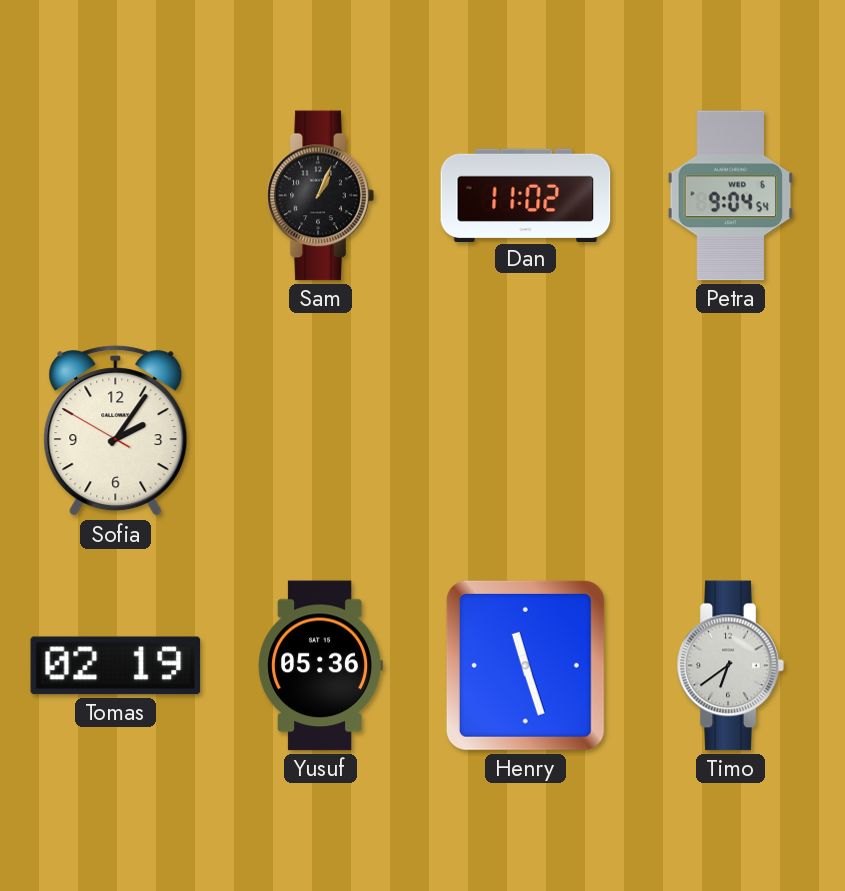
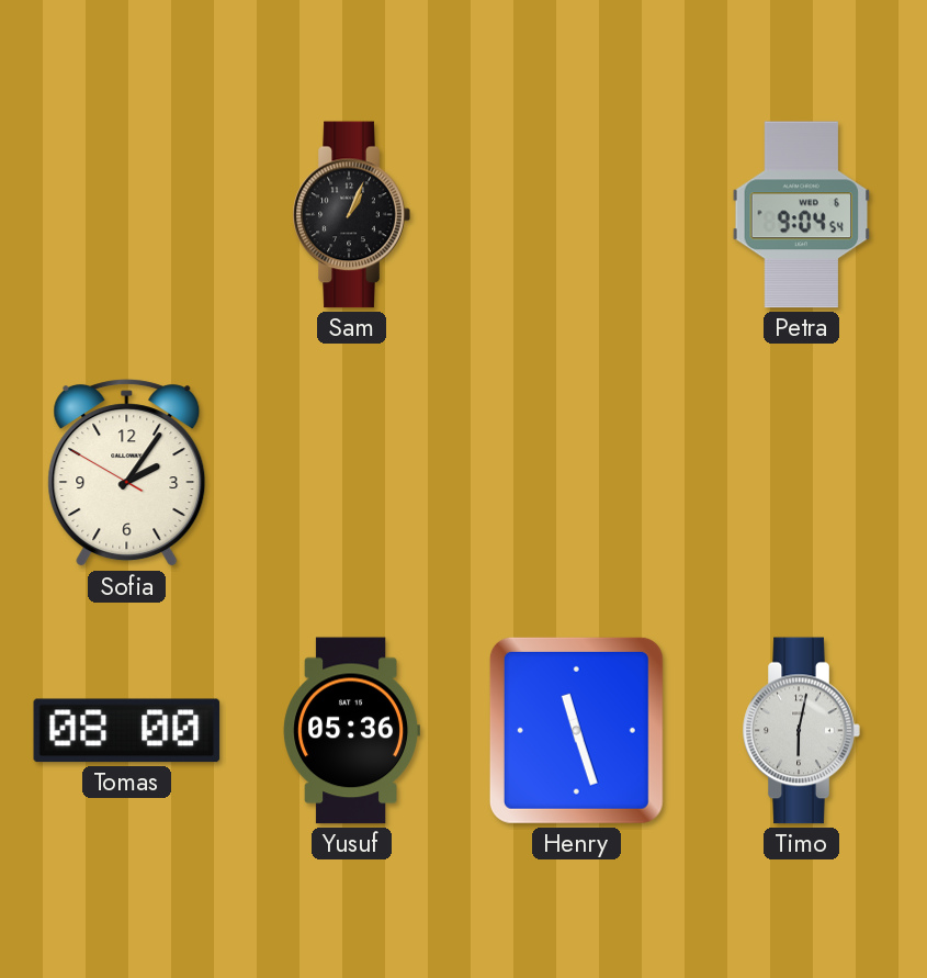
Dan: 11:02 -> none (526, 195)
Tomas: 02:19 -> 08:00 (127, 731)
Timo: 6:39 -> 6:02 (801, 731)
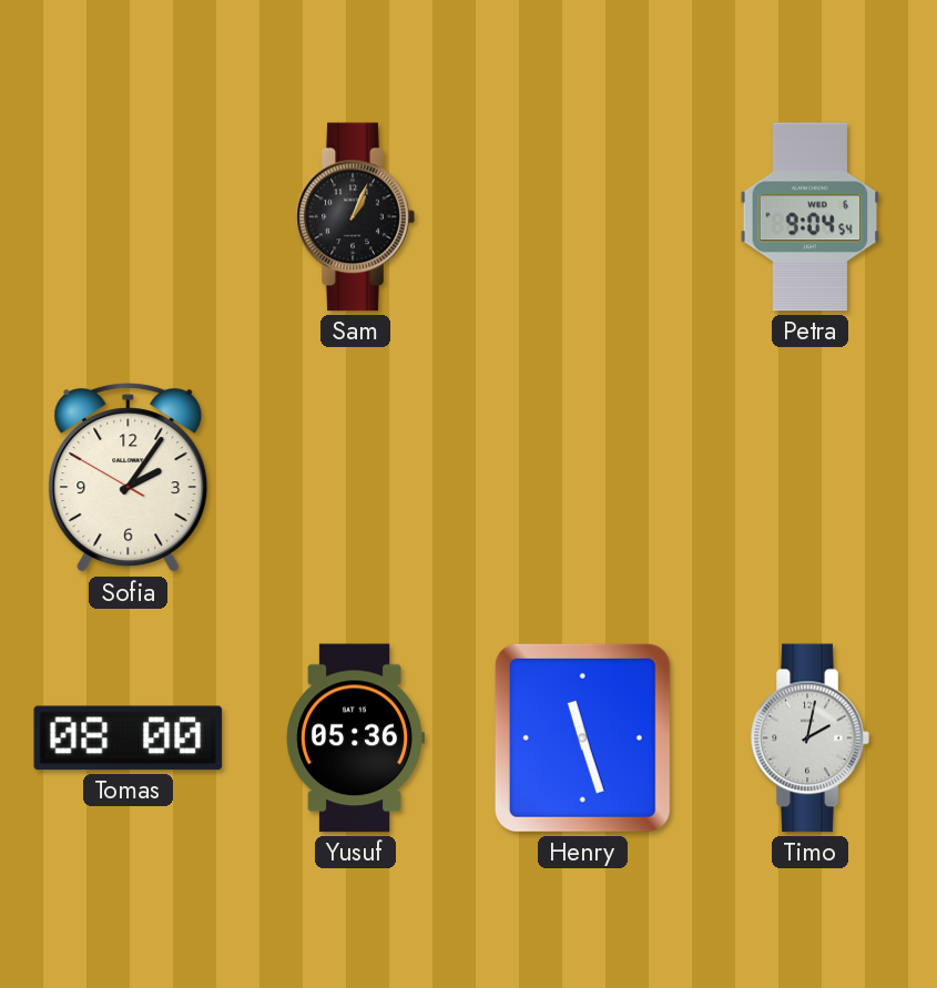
Timo: 6:02 -> 2:02 (809, 739)
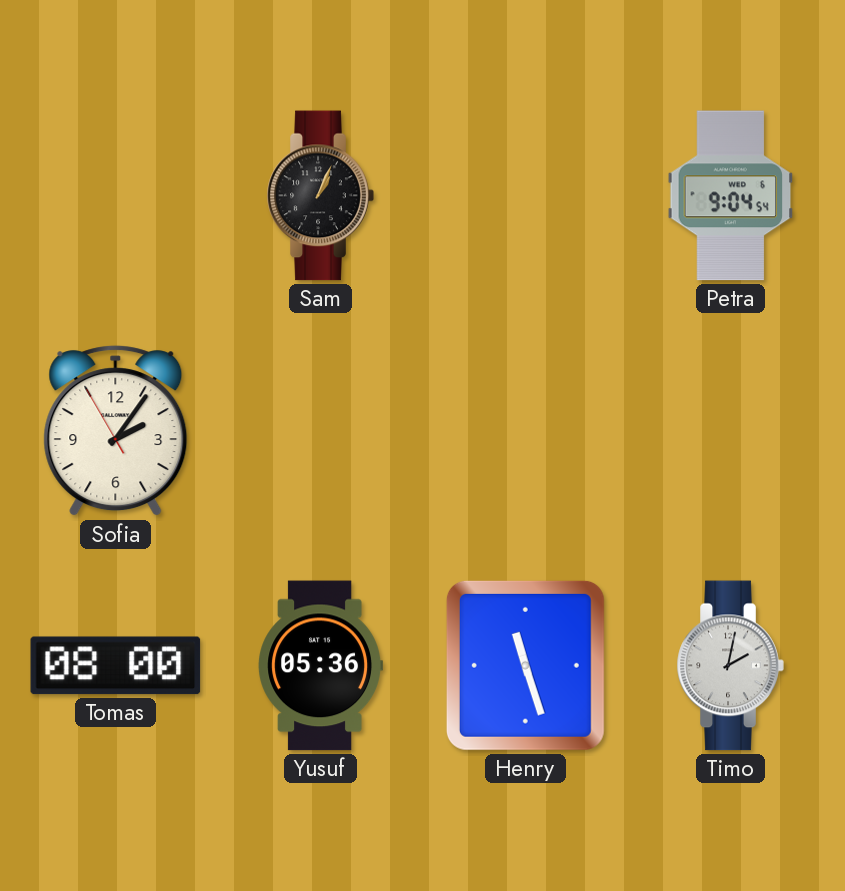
Sofia: 2:05:50 -> 2:05:55 (116, 431)
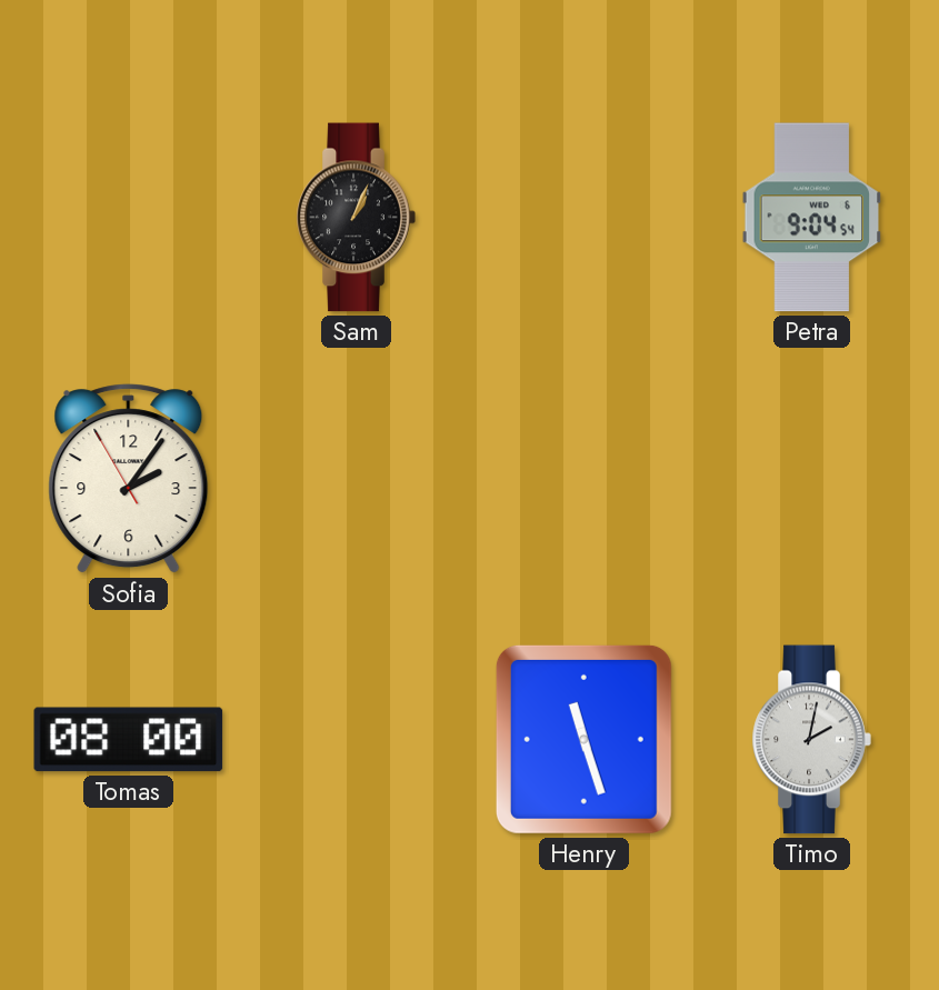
Yusuf: 05:36 -> none (320, 666)
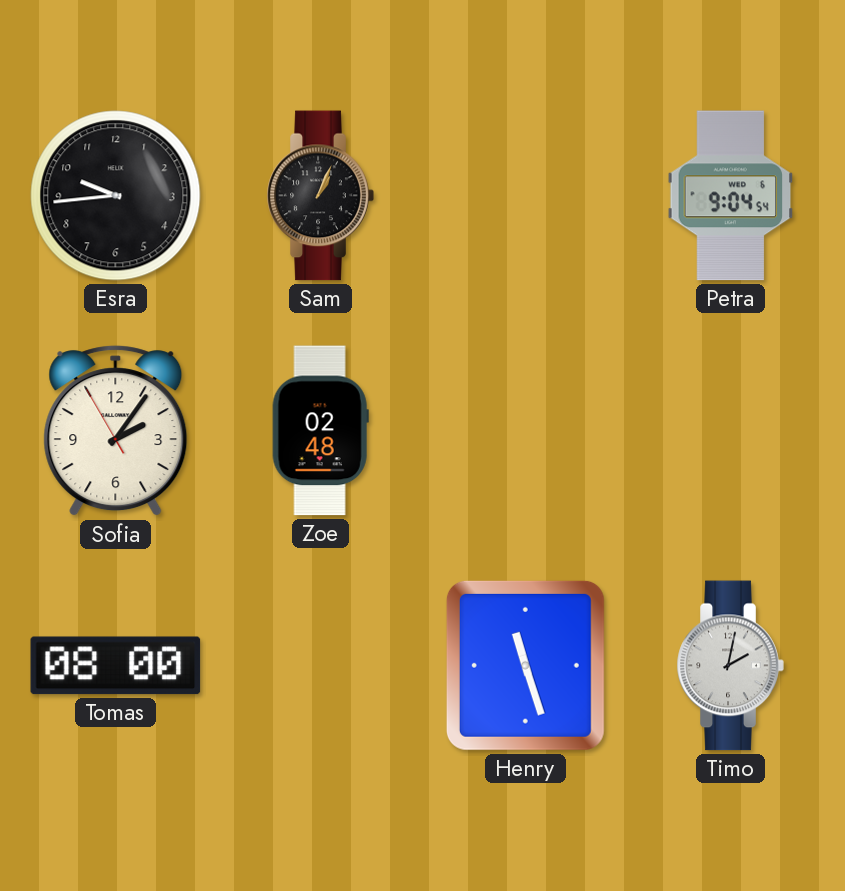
Esra: none -> 9:44 (116, 196)
Zoe: none -> 02:48 (320, 431)
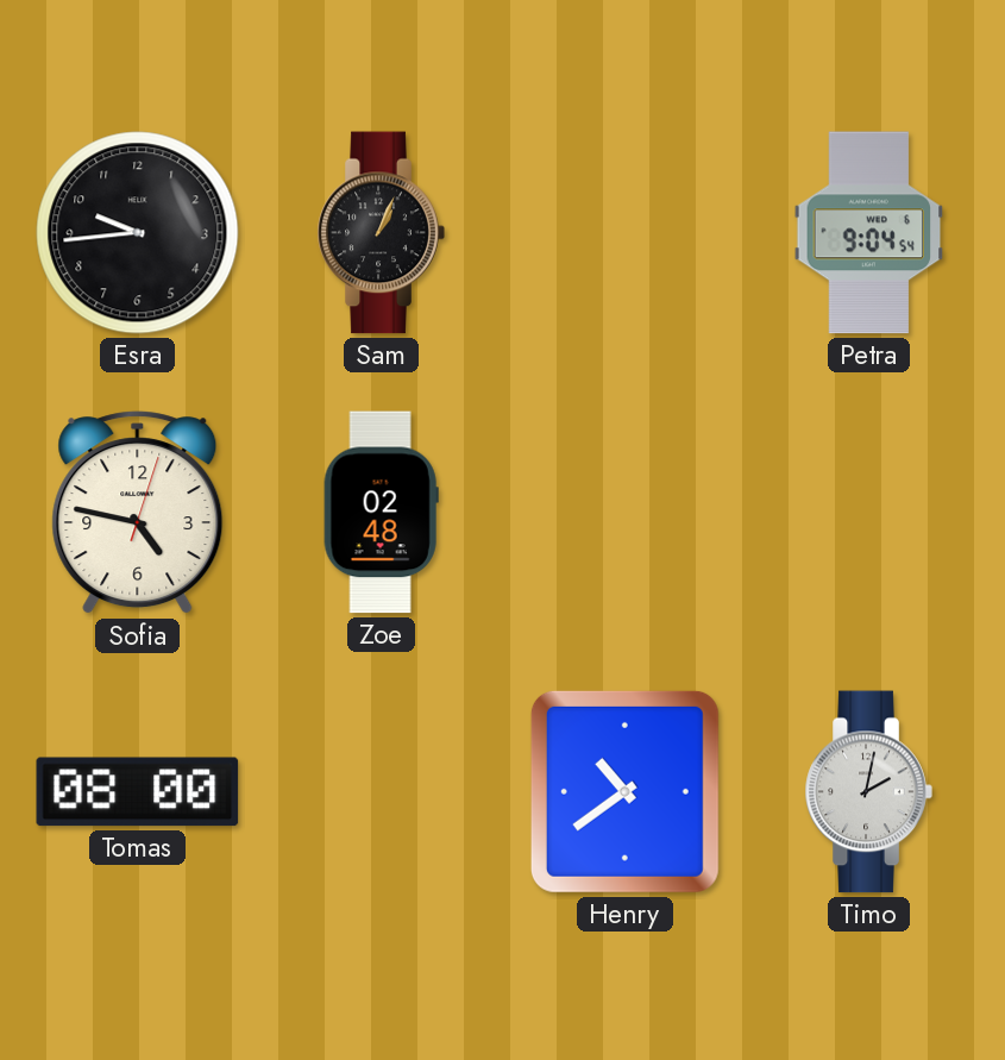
Sofia: 2:05 -> 4:47 (138, 513)
Henry: 11:27 -> 10:39 (624, 791)
